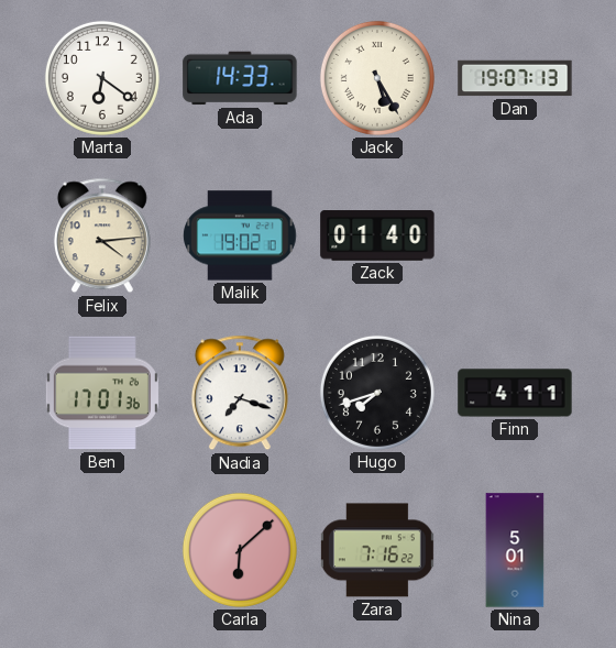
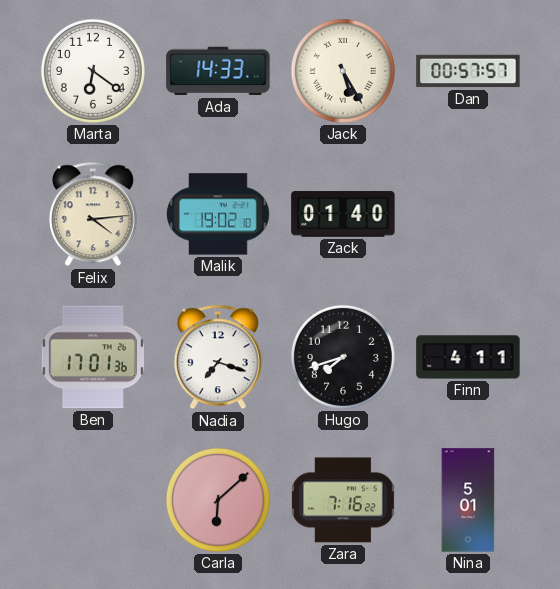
Dan: 19:07 -> 00:57 (468, 71)
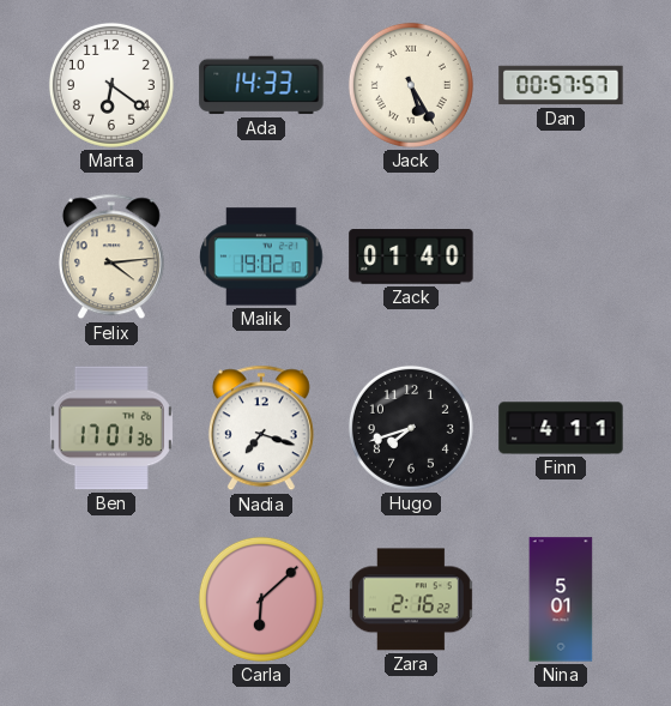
Zara: 7:16 -> 2:16 (411, 599)
